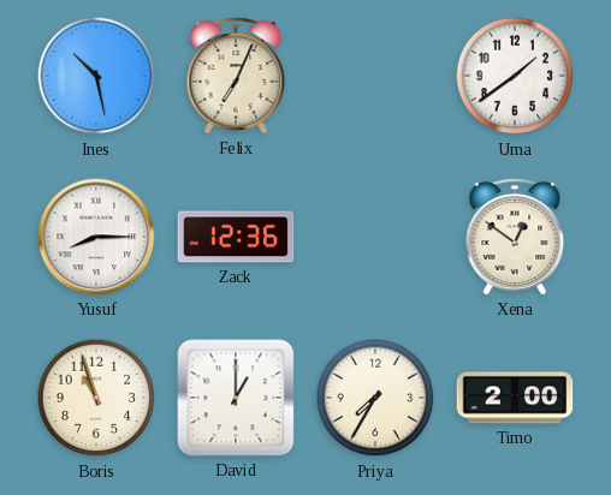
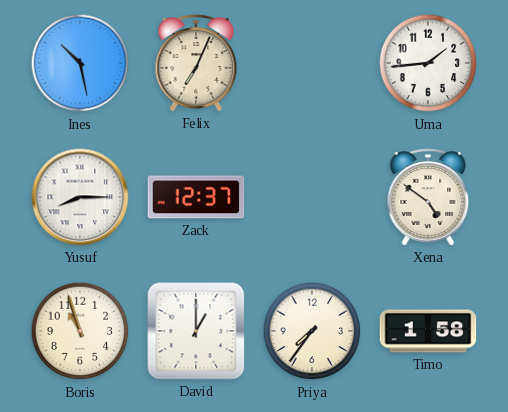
Uma: 1:39 -> 1:44 (428, 63)
Zack: 12:36 -> 12:37 (196, 197)
Xena: 12:51 -> 4:51 (428, 197)
Priya: 7:35 -> 7:36 (312, 331)
Timo: 2:00 -> 1:58 (428, 331)
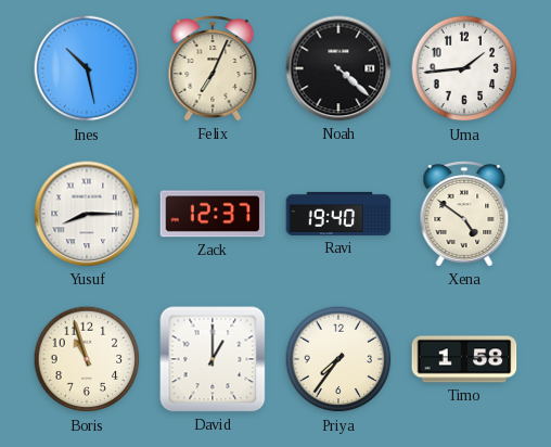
Noah: none -> 4:22 (338, 68)
Ravi: none -> 19:40 (338, 214)
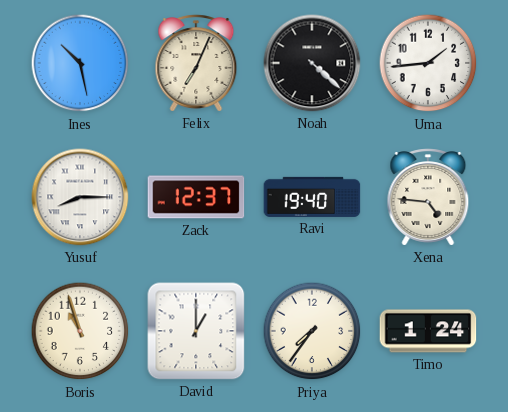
Xena: 4:51 -> 4:46 (428, 197)
Timo: 1:58 -> 1:24 (428, 331)
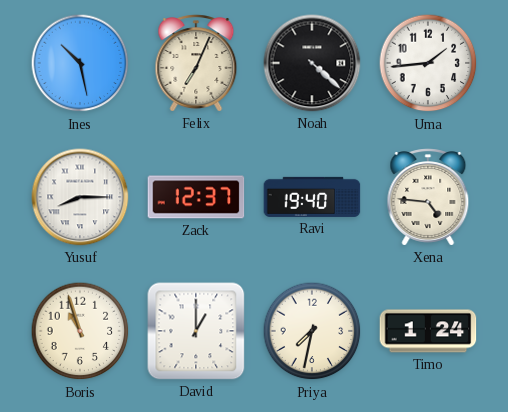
Priya: 7:36 -> 7:32 (312, 331)
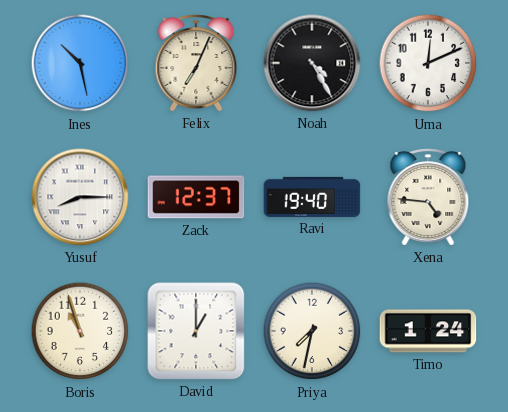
Noah: 4:22 -> 4:25 (312, 63)
Uma: 1:44 -> 12:11 (428, 63)
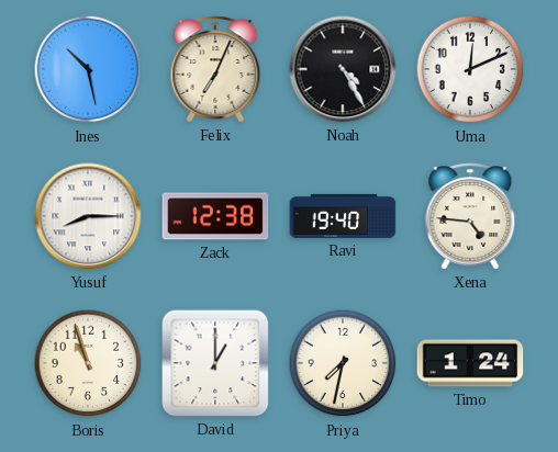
Zack: 12:37 -> 12:38 (215, 216)
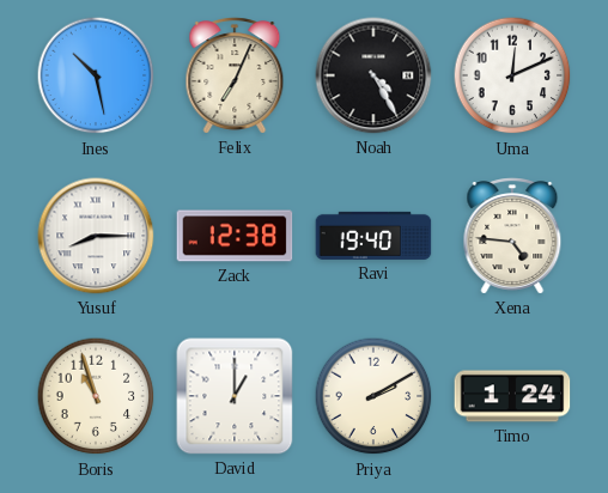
Priya: 7:32 -> 2:10 (373, 396)
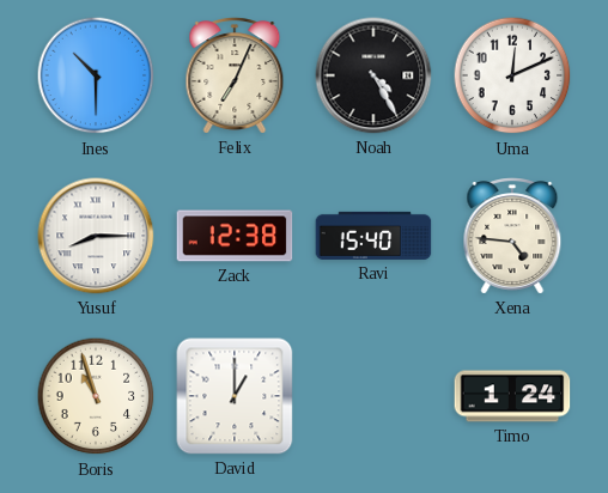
Ines: 10:28 -> 10:30 (96, 75)
Ravi: 19:40 -> 15:40 (373, 236)
Priya: 2:10 -> none (373, 396)
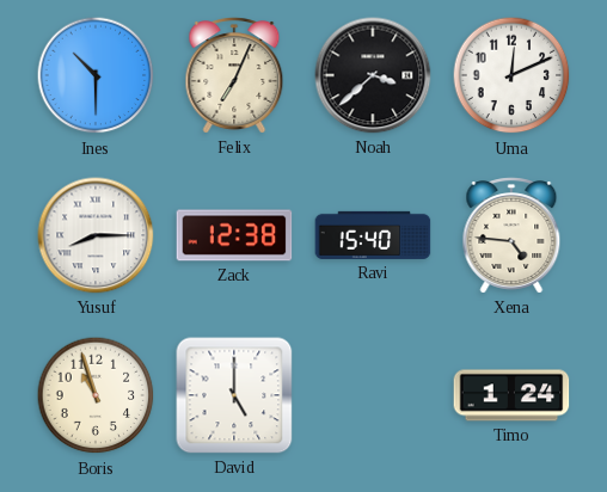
Noah: 4:25 -> 3:38 (373, 75)
David: 1:00 -> 5:00 (234, 395)
